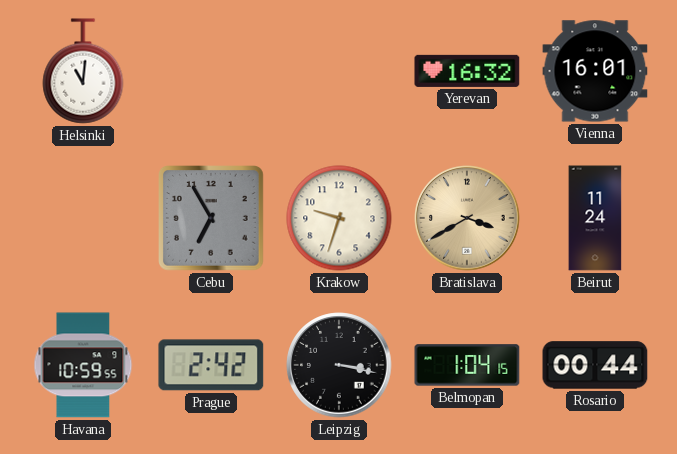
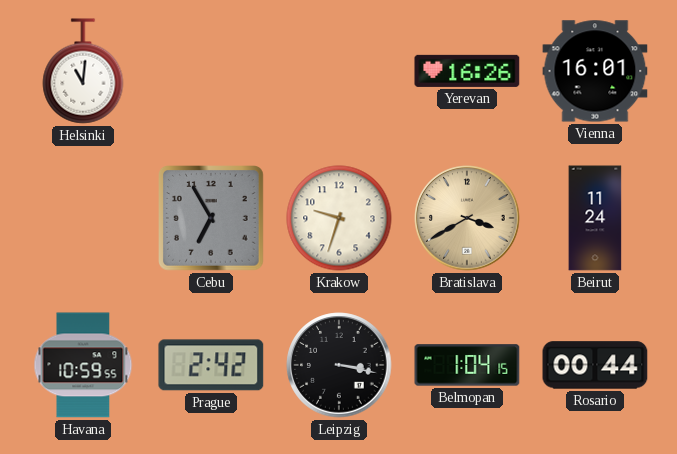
Yerevan: 16:32 -> 16:26 (467, 71)
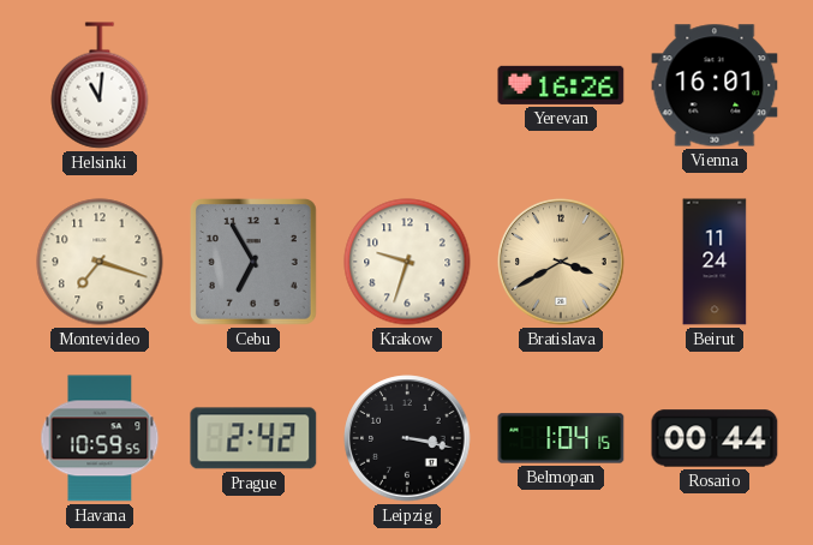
Montevideo: none -> 7:18 (100, 262)
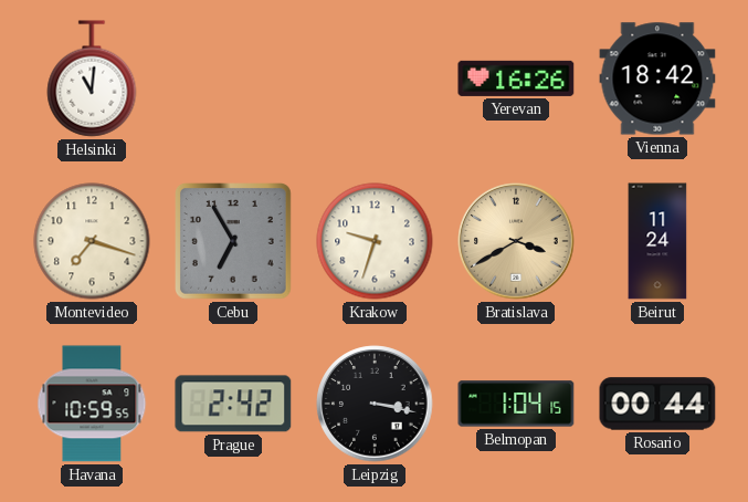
Vienna: 16:01 -> 18:42 (657, 79)
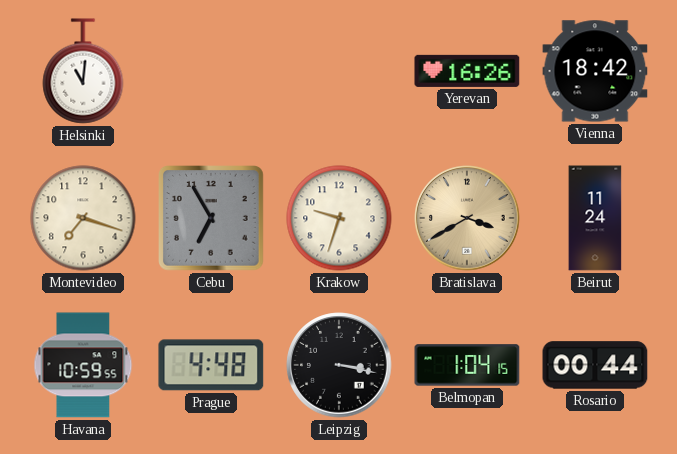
Prague: 2:42 -> 4:48 (211, 365)
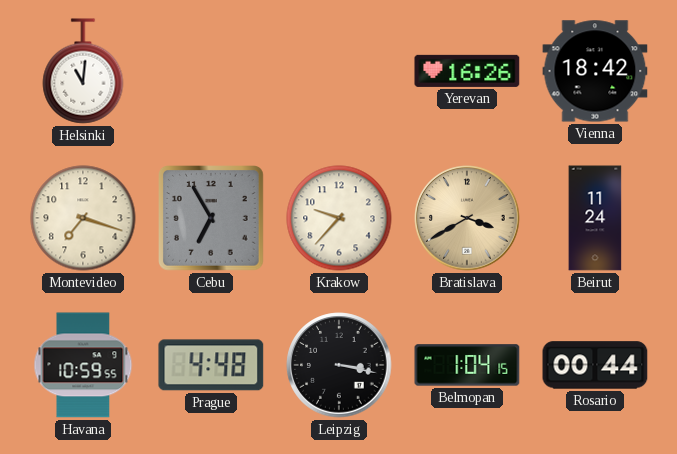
Krakow: 9:33 -> 9:37 (339, 218)
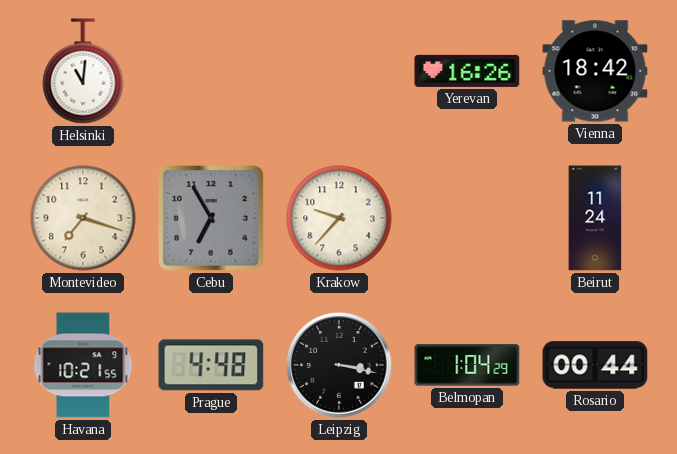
Bratislava: 3:40 -> none (467, 218)
Havana: 10:59 -> 10:21 (83, 365)
Belmopan: 1:04:15 -> 1:04:29 (467, 365)
